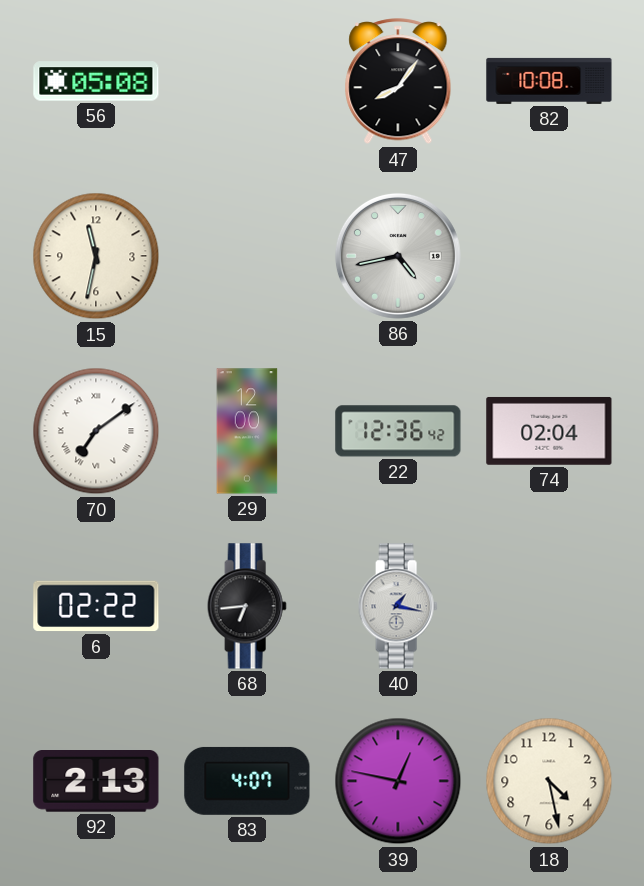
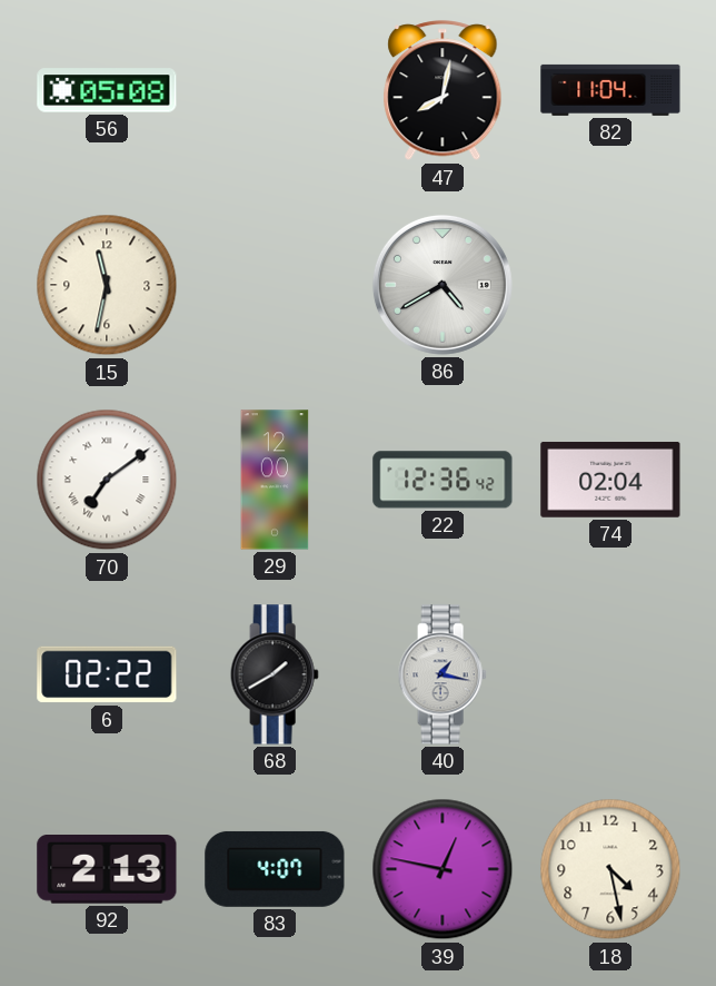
47: 8:06 -> 8:02 (442, 91)
82: 10:08 -> 11:04 (610, 90)
86: 4:43 -> 4:40 (442, 285)
68: 6:44 -> 1:40 (275, 674)
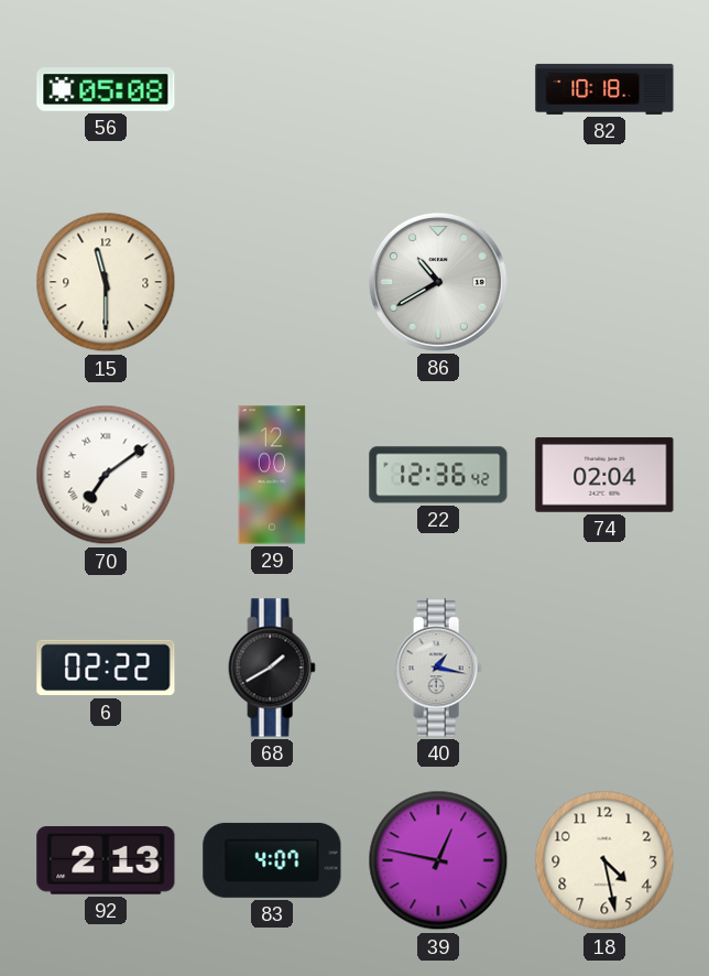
47: 8:02 -> none (442, 91)
82: 11:04 -> 10:18 (604, 89)
15: 11:32 -> 11:30 (106, 282)
86: 4:40 -> 10:40 (438, 282)
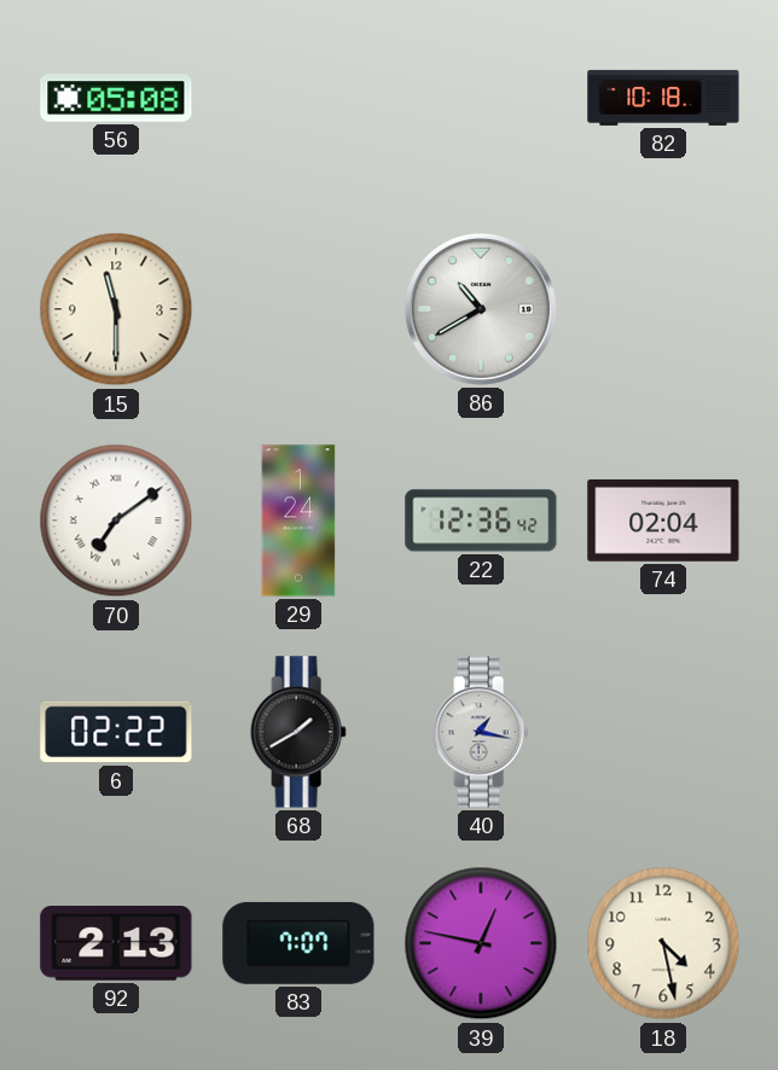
29: 12:00 -> 1:24 (298, 521)
83: 4:07 -> 7:07 (298, 943)
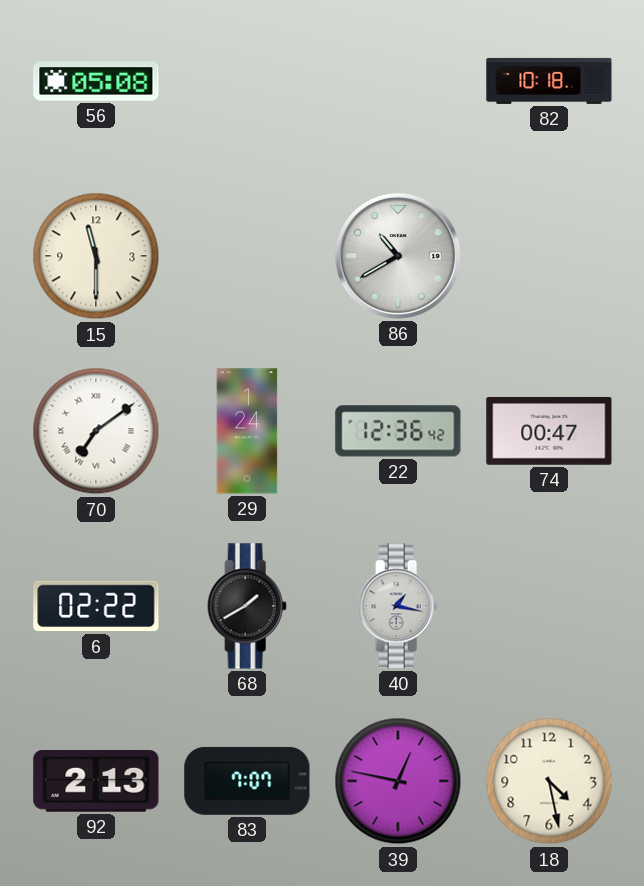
74: 02:04 -> 00:47 (549, 431)
